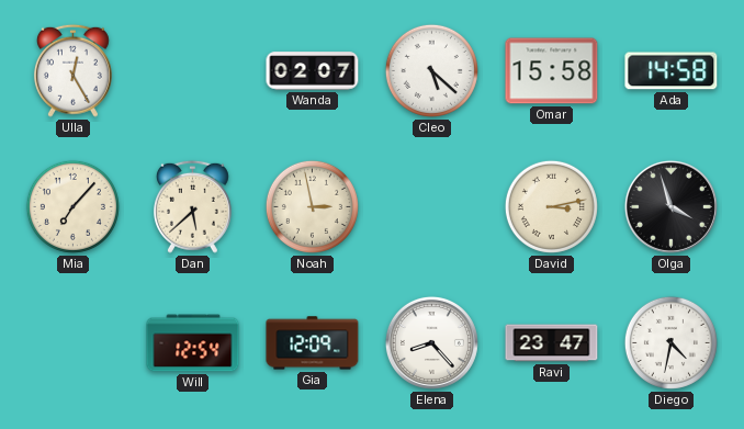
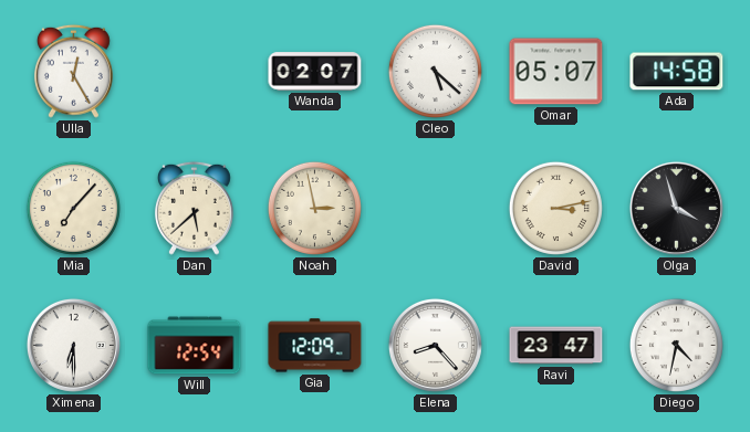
Omar: 15:58 -> 05:07 (556, 72)
Ximena: none -> 6:30 (73, 345)
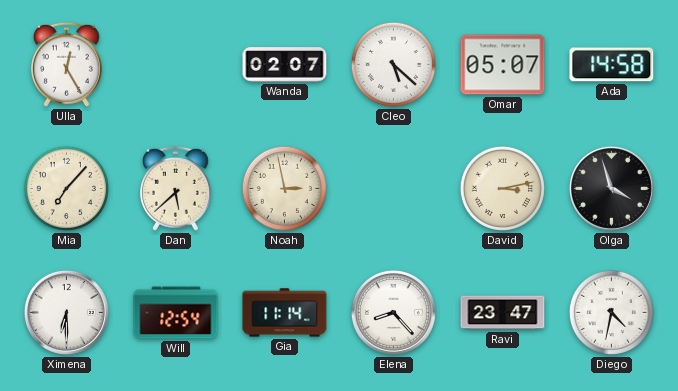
Gia: 12:09 -> 11:14 (285, 313)
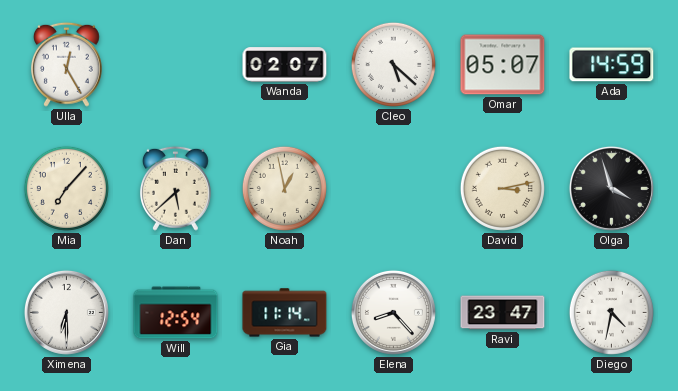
Ada: 14:58 -> 14:59 (612, 65)
Noah: 2:58 -> 12:58 (284, 188)
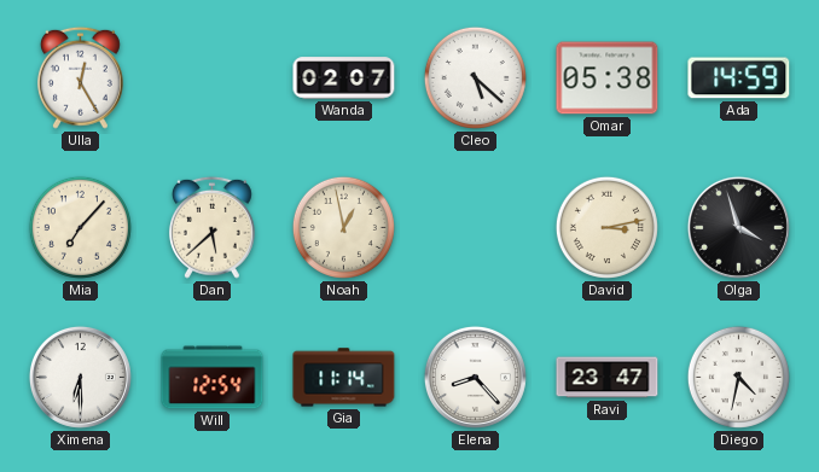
Omar: 05:07 -> 05:38 (608, 78)
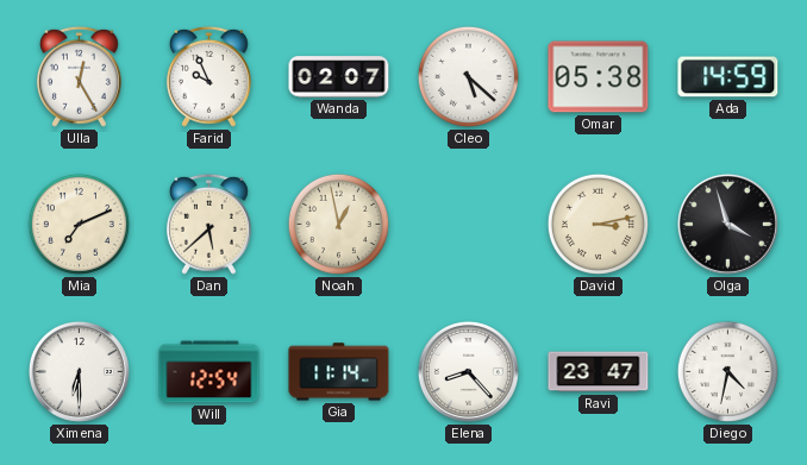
Farid: none -> 9:56 (208, 76)
Mia: 7:07 -> 7:11 (79, 224)
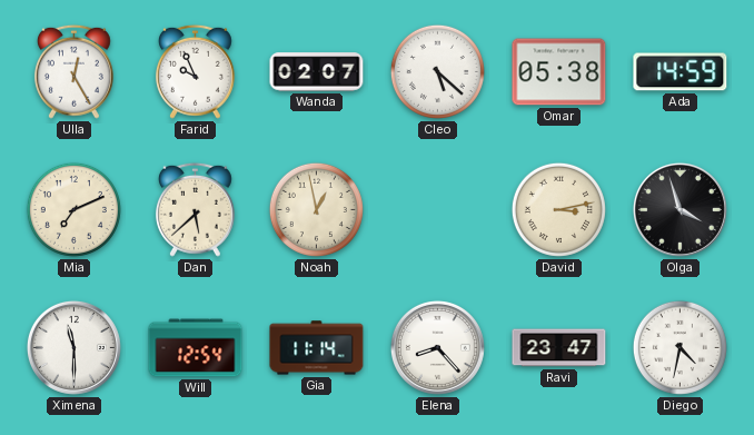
Ximena: 6:30 -> 11:30 (73, 347)
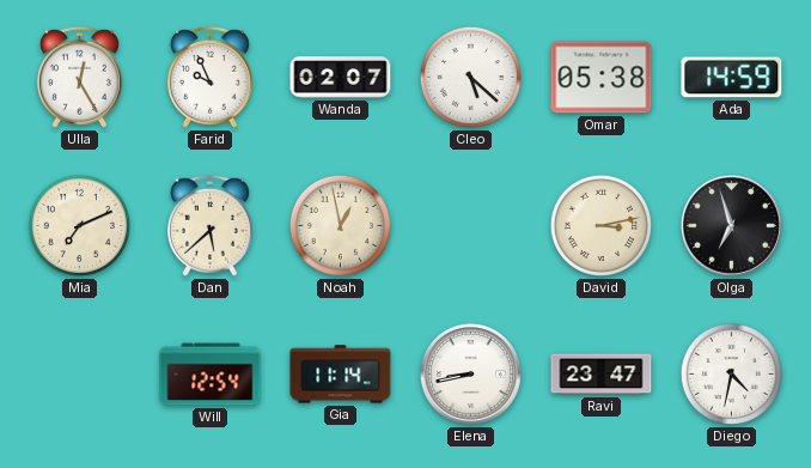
Olga: 3:57 -> 6:57 (731, 225)
Ximena: 11:30 -> none (73, 347)
Elena: 8:23 -> 8:43 (470, 373)
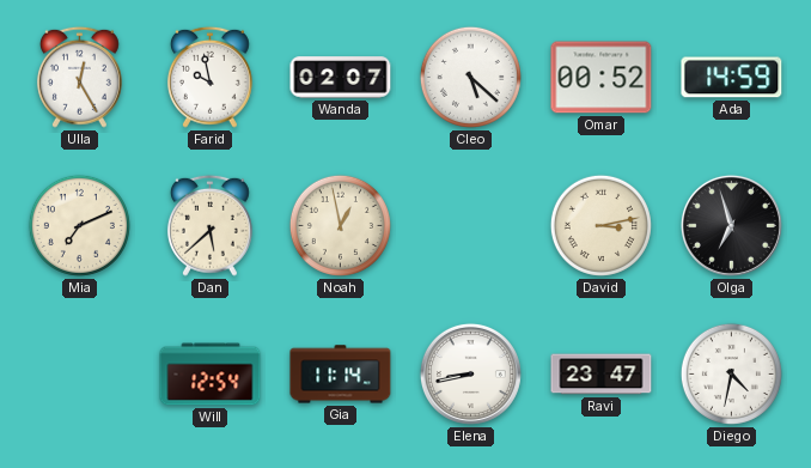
Farid: 9:56 -> 9:58 (209, 77)
Omar: 05:38 -> 00:52 (602, 78)
